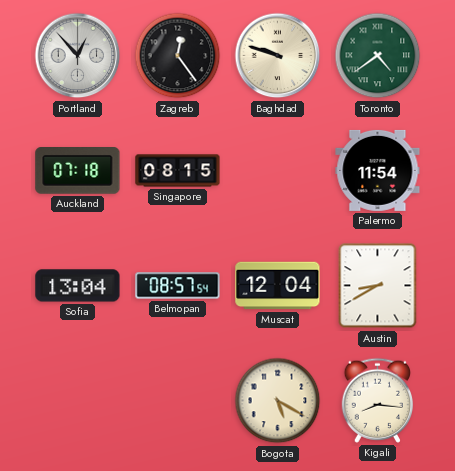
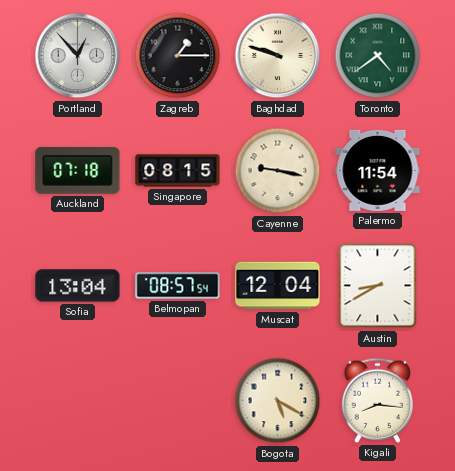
Zagreb: 12:24 -> 1:15 (178, 56)
Cayenne: none -> 9:17 (278, 171)
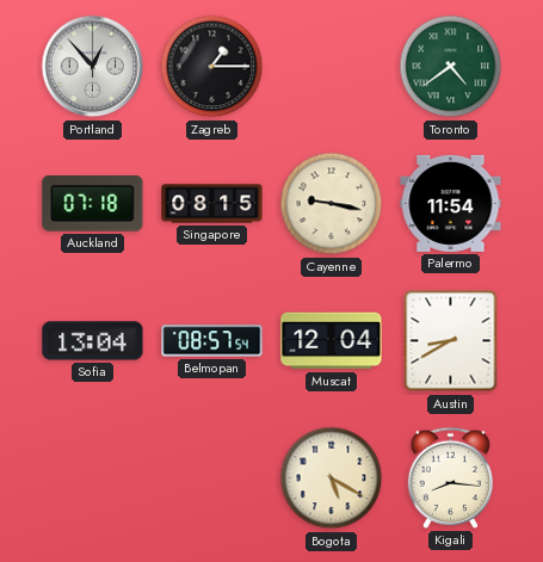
Baghdad: 9:48 -> none (278, 56)
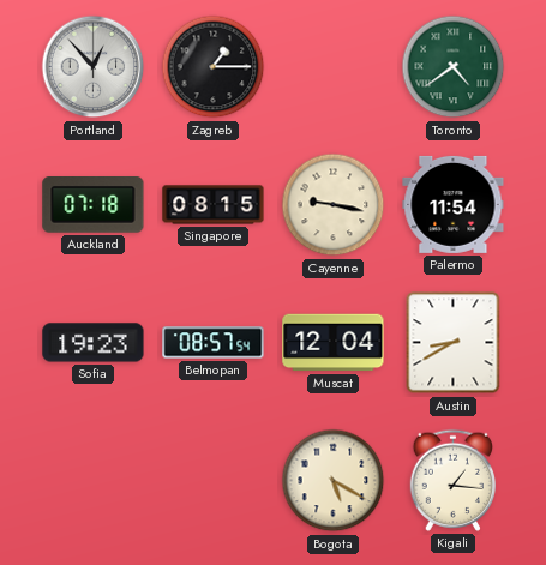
Sofia: 13:04 -> 19:23 (94, 343)
Kigali: 8:16 -> 1:16 (452, 480)
